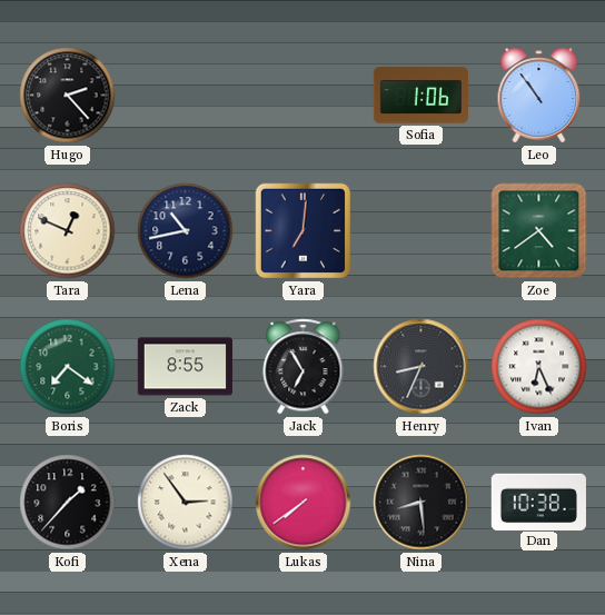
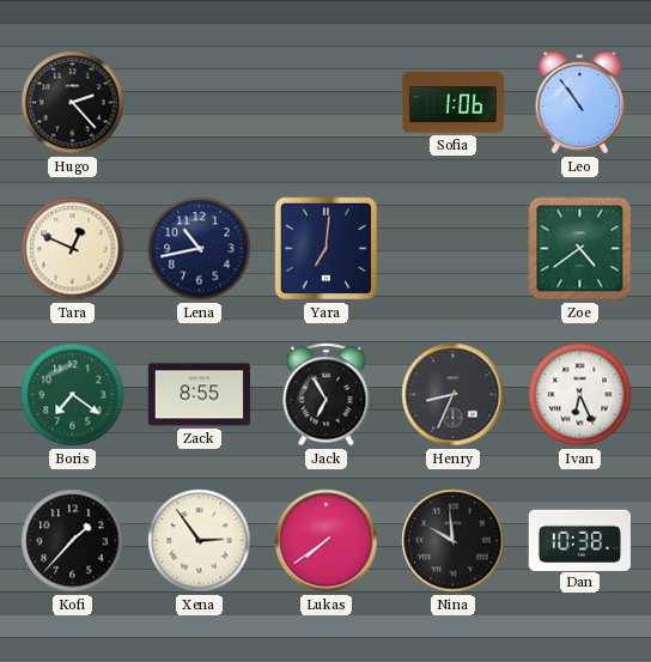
Nina: 8:29 -> 9:59 (454, 541)
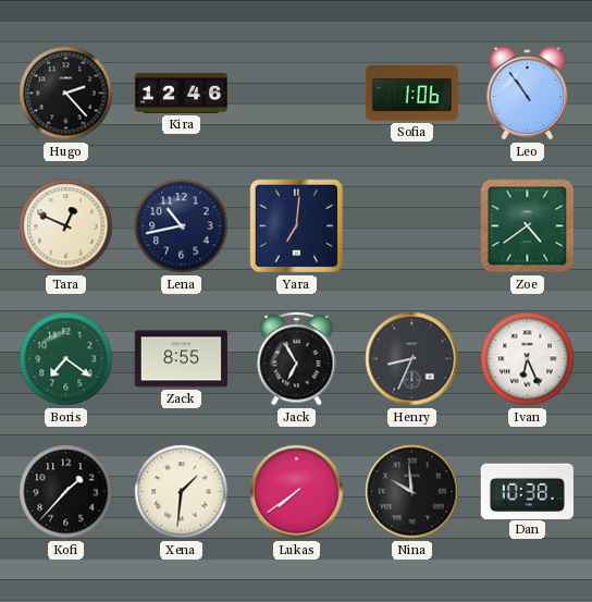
Kira: none -> 12:46 (181, 93)
Xena: 2:54 -> 1:31 (182, 492)
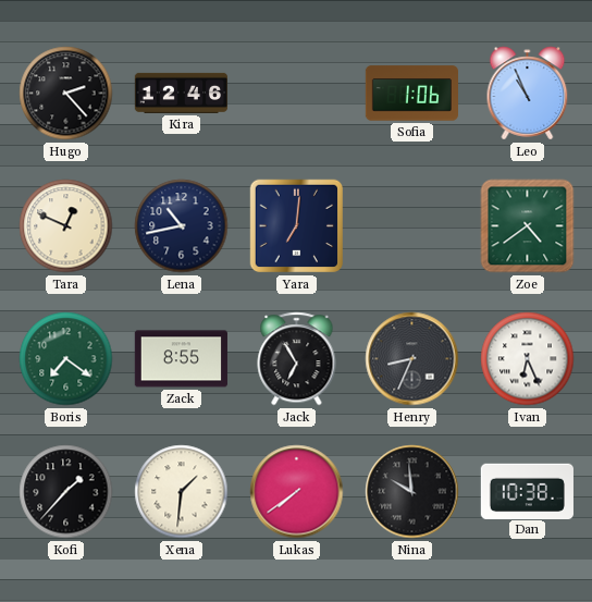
Leo: 10:54 -> 10:56 (528, 94)
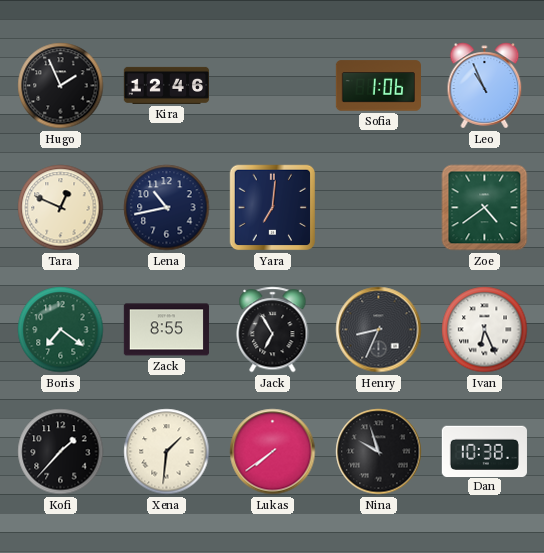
Hugo: 2:23 -> 1:56 (61, 86)
Nina: 9:59 -> 9:57 (379, 452)
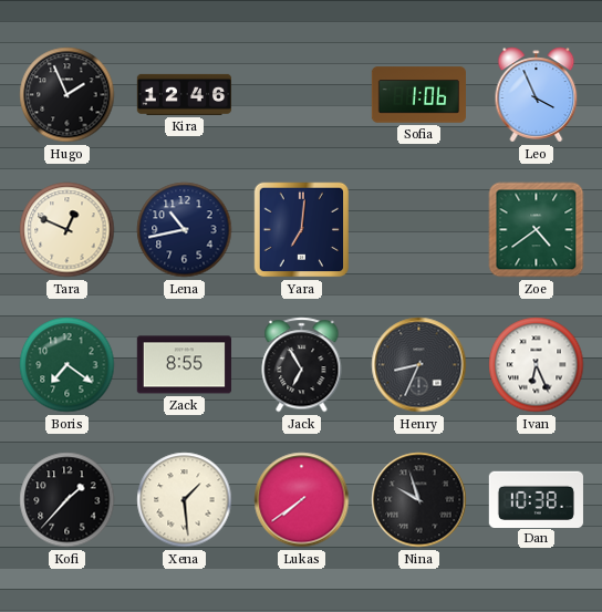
Leo: 10:56 -> 3:56 (537, 95)
Xena: 1:31 -> 1:29 (185, 500)
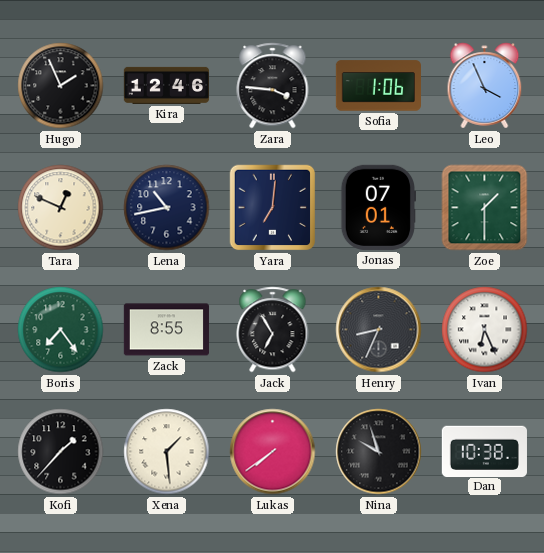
Zara: none -> 3:46 (273, 86)
Jonas: none -> 07:01 (378, 207)
Zoe: 4:39 -> 1:30 (485, 208)
Boris: 7:21 -> 7:24 (61, 330)
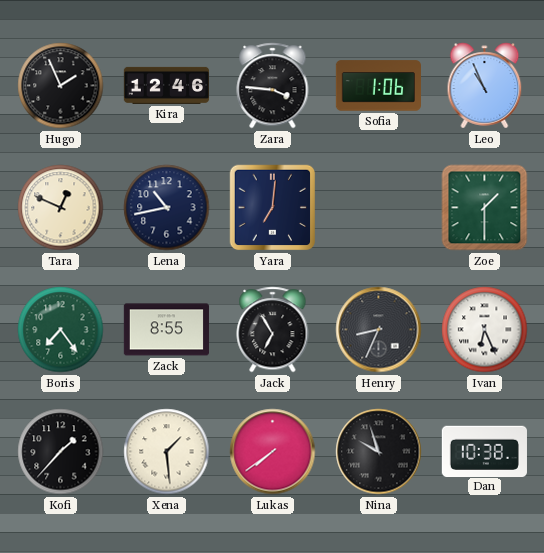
Leo: 3:56 -> 10:56 (485, 86)
Jonas: 07:01 -> none (378, 207)
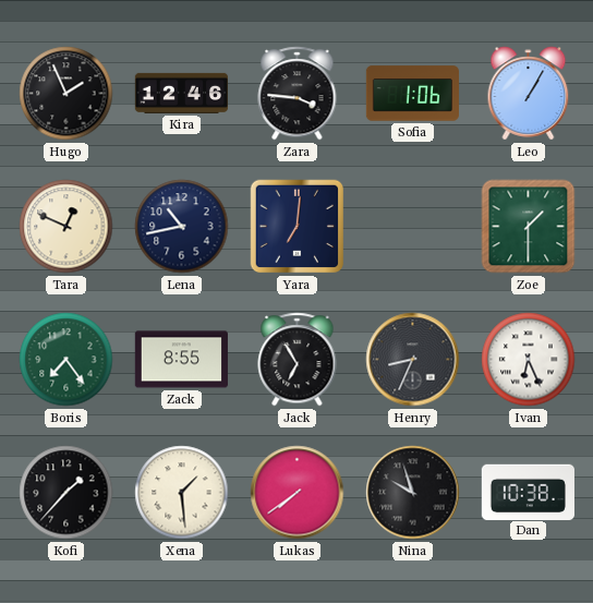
Leo: 10:56 -> 1:05 (529, 94)
